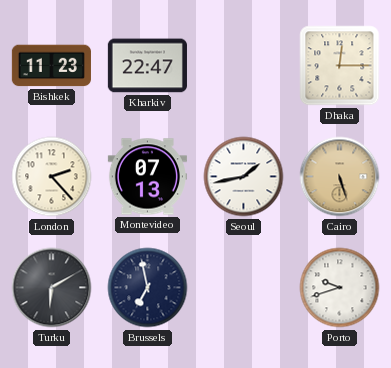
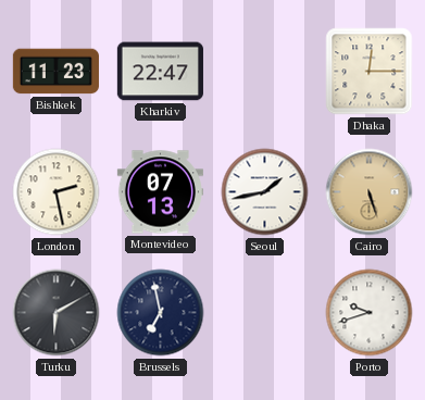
London: 2:23 -> 2:28 (57, 192)
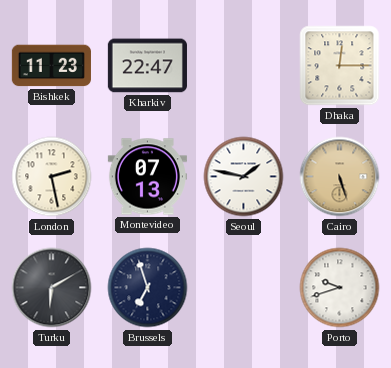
Seoul: 1:43 -> 1:47 (244, 177)
Brussels: 6:58 -> 6:57 (148, 288)
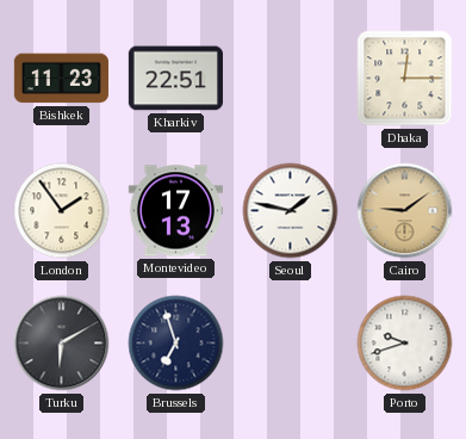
Kharkiv: 22:47 -> 22:51 (175, 79)
London: 2:28 -> 1:54 (62, 211)
Montevideo: 07:13 -> 17:13 (175, 211)
Cairo: 5:27 -> 9:09 (405, 211)
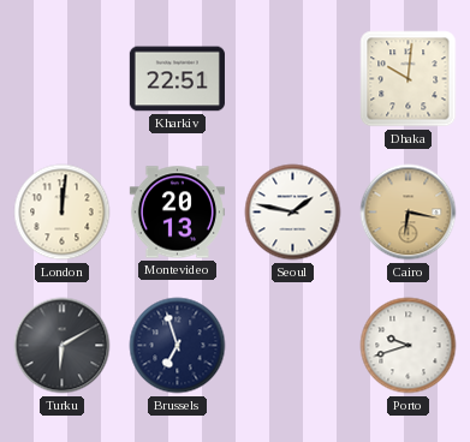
Bishkek: 11:23 -> none (61, 79)
Dhaka: 12:15 -> 10:01 (409, 79)
London: 1:54 -> 12:01 (63, 213)
Montevideo: 17:13 -> 20:13 (177, 213)
Cairo: 9:09 -> 6:17 (409, 213)
